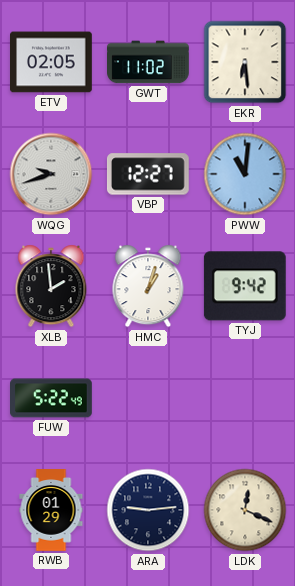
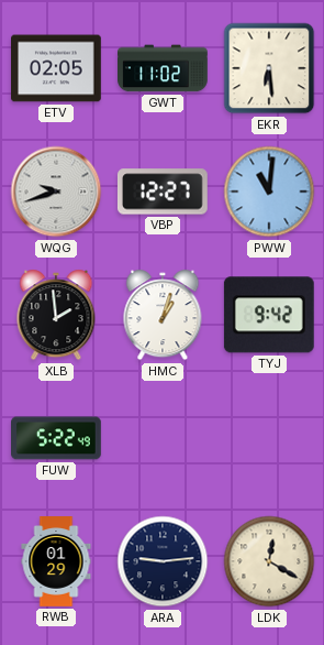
LDK: 12:19 -> 12:20 (269, 561)
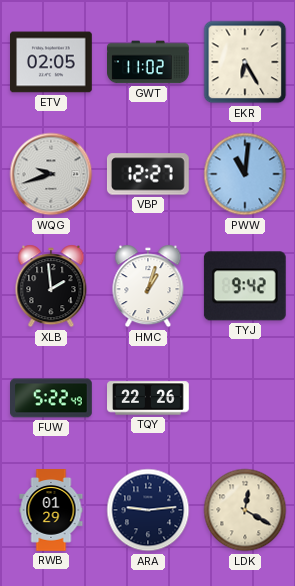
EKR: 6:29 -> 6:25 (245, 62)
TQY: none -> 22:26 (149, 398)
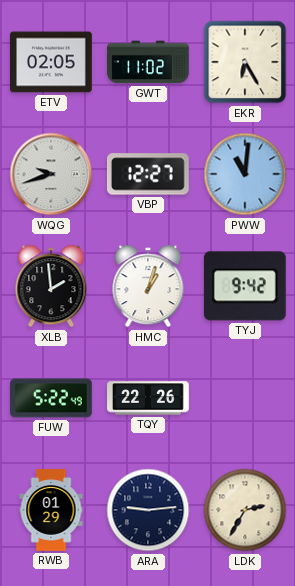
LDK: 12:20 -> 2:35 (245, 510)
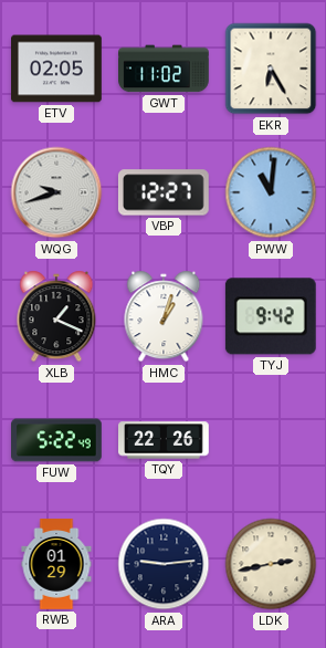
XLB: 1:59 -> 1:19 (56, 316)
LDK: 2:35 -> 2:43 (271, 564)
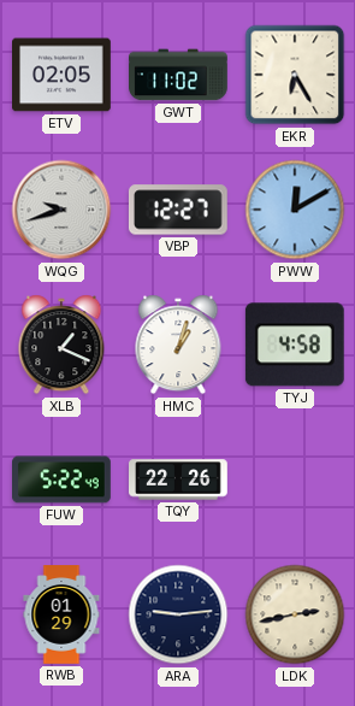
PWW: 11:01 -> 12:10 (295, 210)
TYJ: 9:42 -> 4:58 (295, 345)
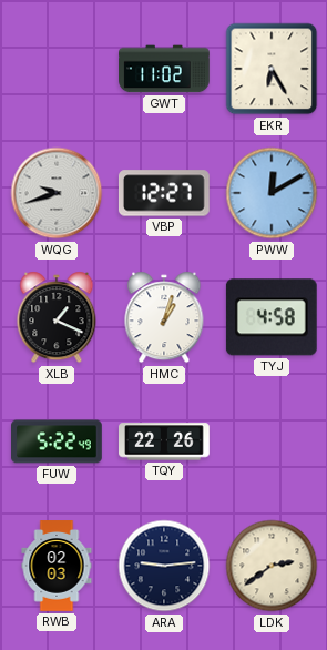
ETV: 02:05 -> none (63, 75)
RWB: 01:29 -> 02:03 (57, 566)
LDK: 2:43 -> 2:39 (272, 566)
